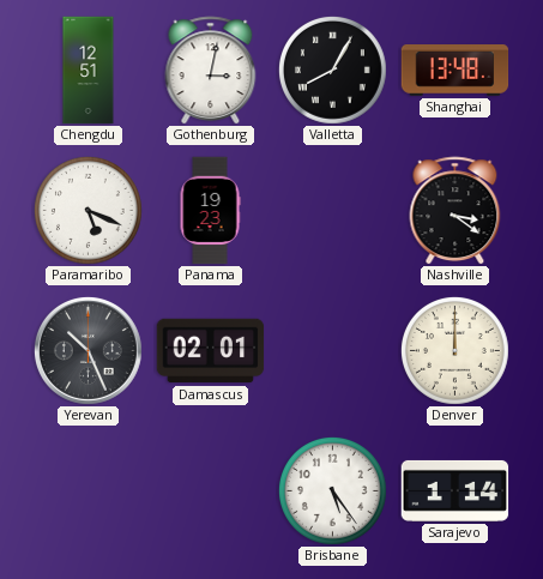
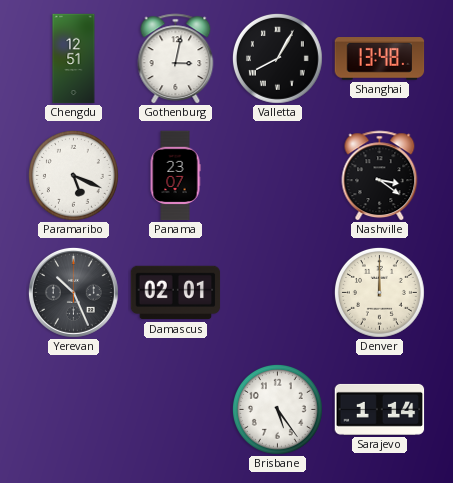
Panama: 19:23 -> 23:07 (175, 176)
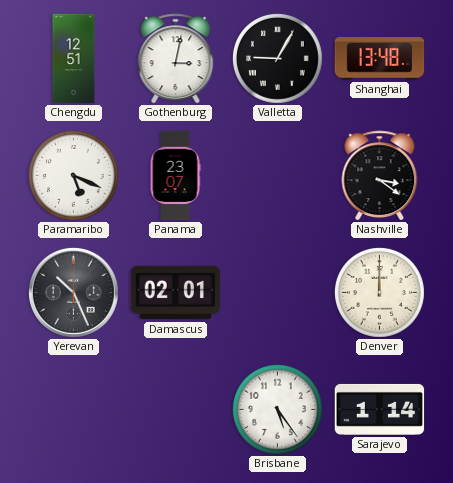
Valletta: 8:05 -> 9:05 (277, 58)
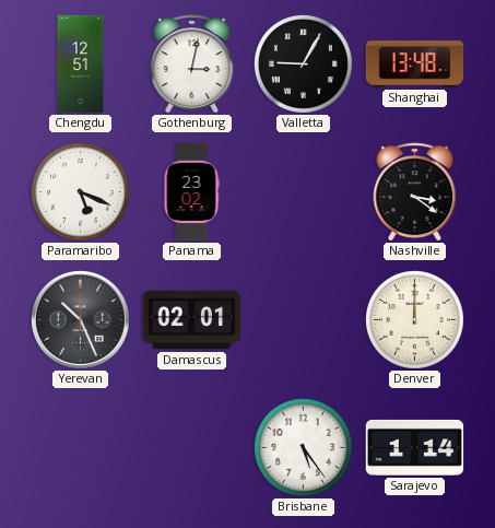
Panama: 23:07 -> 23:02 (191, 192)
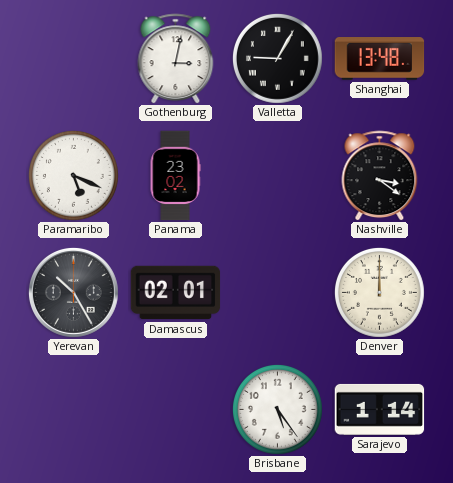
Chengdu: 12:51 -> none (81, 64)
Yerevan: 10:26 -> 10:25 (73, 292)
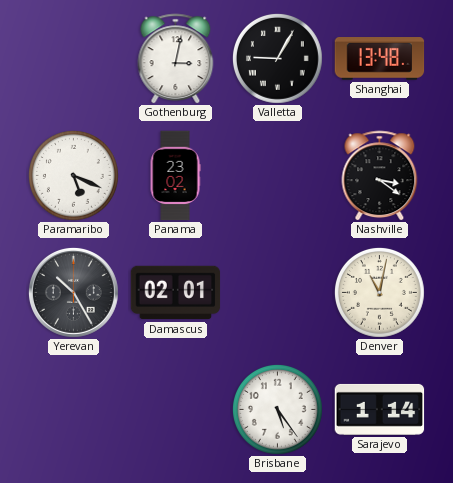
Denver: 12:00 -> 11:02 (379, 292)
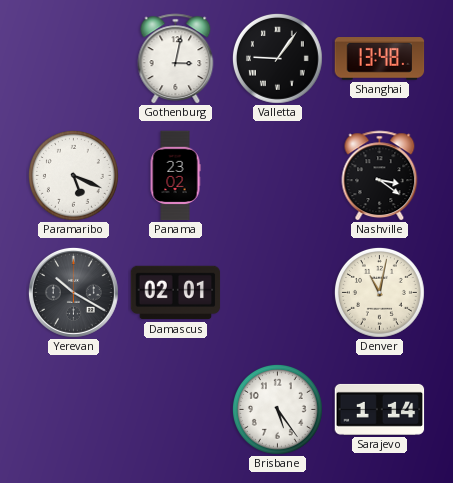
Valletta: 9:05 -> 9:06 (277, 58)
Yerevan: 10:25 -> 10:20 (73, 292)
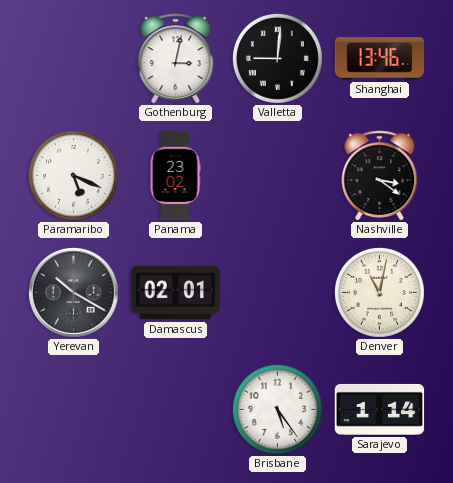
Valletta: 9:06 -> 9:01 (277, 58)
Shanghai: 13:48 -> 13:46 (380, 59)
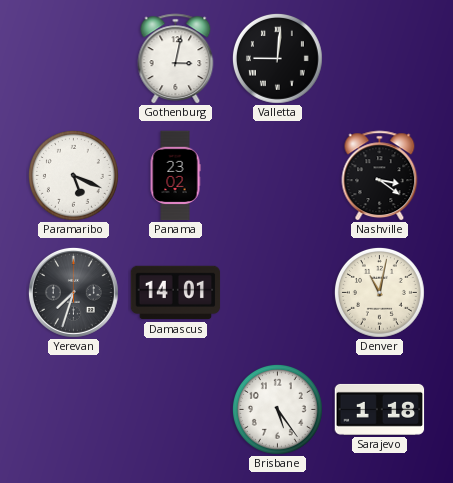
Shanghai: 13:46 -> none (380, 59)
Yerevan: 10:20 -> 7:33 (73, 292)
Damascus: 02:01 -> 14:01 (176, 293)
Sarajevo: 1:14 -> 1:18 (380, 409)
